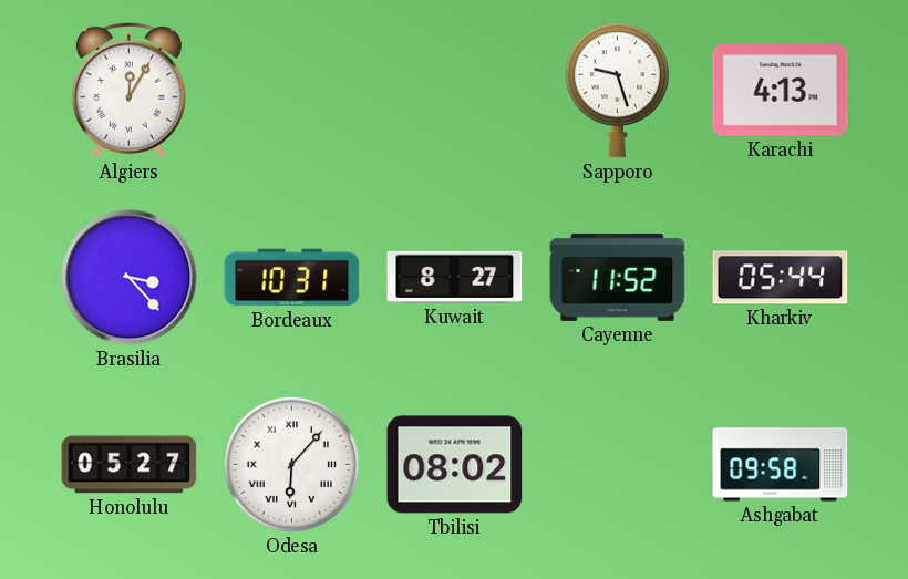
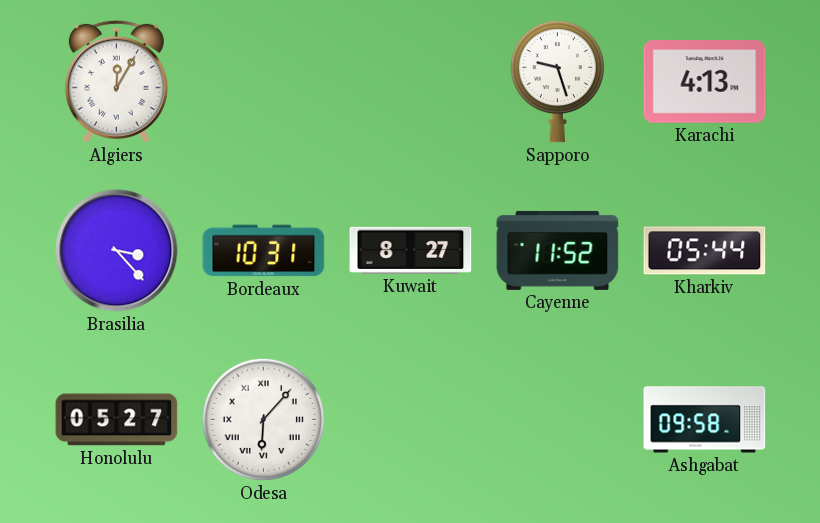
Tbilisi: 08:02 -> none (455, 465)
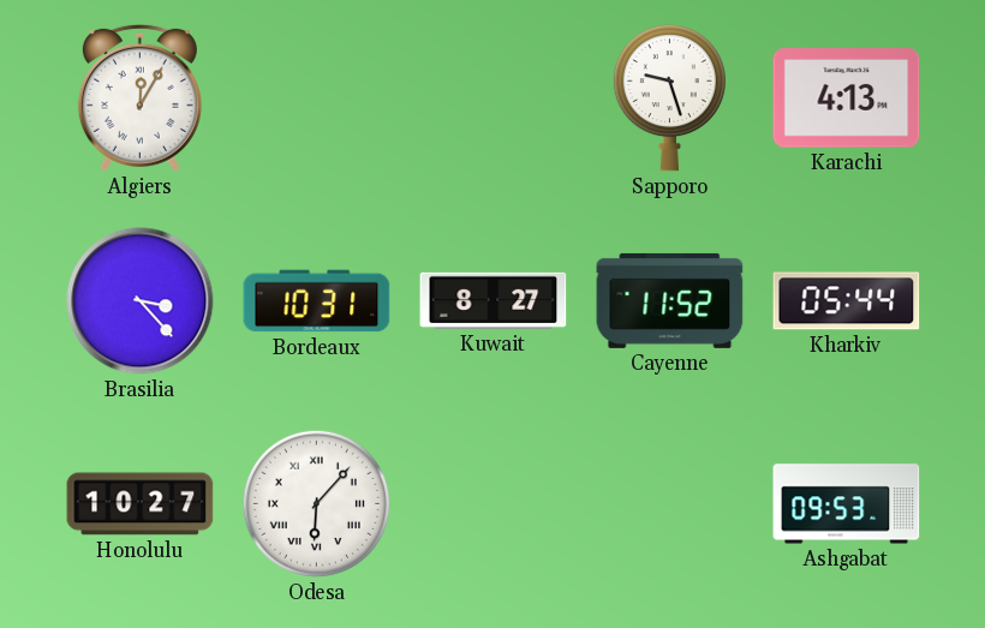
Honolulu: 05:27 -> 10:27 (141, 504)
Ashgabat: 09:58 -> 09:53 (847, 504)
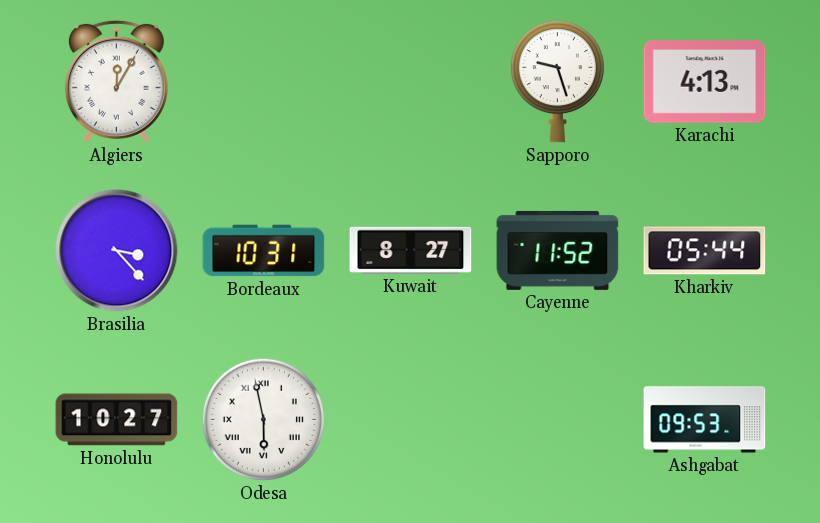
Odesa: 6:07 -> 5:58 (263, 419)
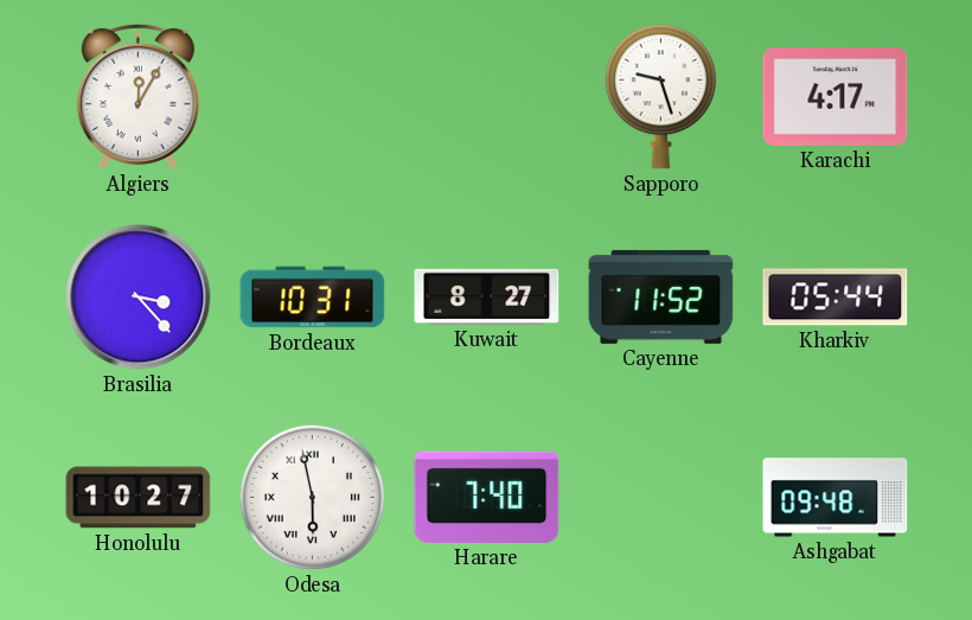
Karachi: 4:13 -> 4:17 (836, 97)
Harare: none -> 7:40 (487, 497)
Ashgabat: 09:53 -> 09:48 (836, 498)
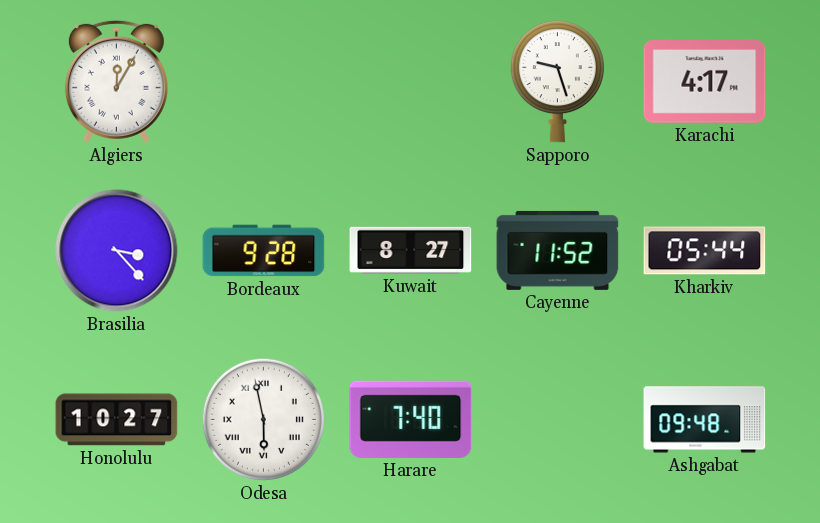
Bordeaux: 10:31 -> 9:28 (264, 251)
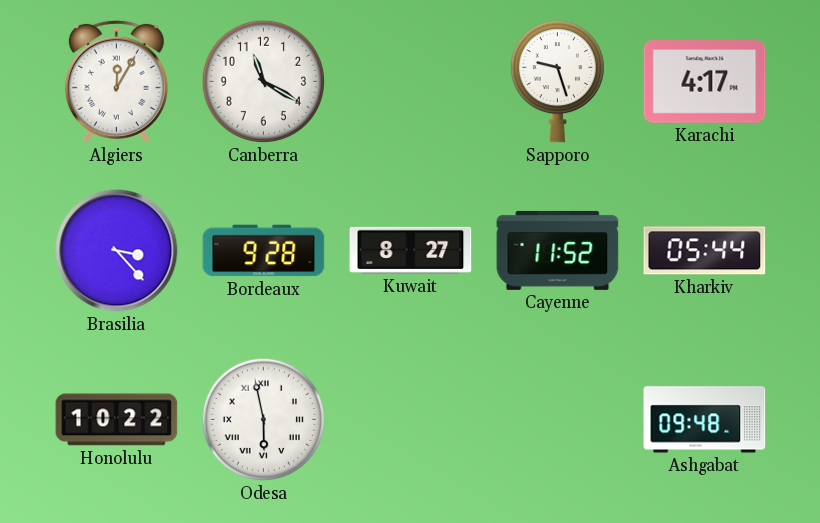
Canberra: none -> 11:20 (263, 81)
Honolulu: 10:27 -> 10:22 (117, 420)
Harare: 7:40 -> none (411, 419)
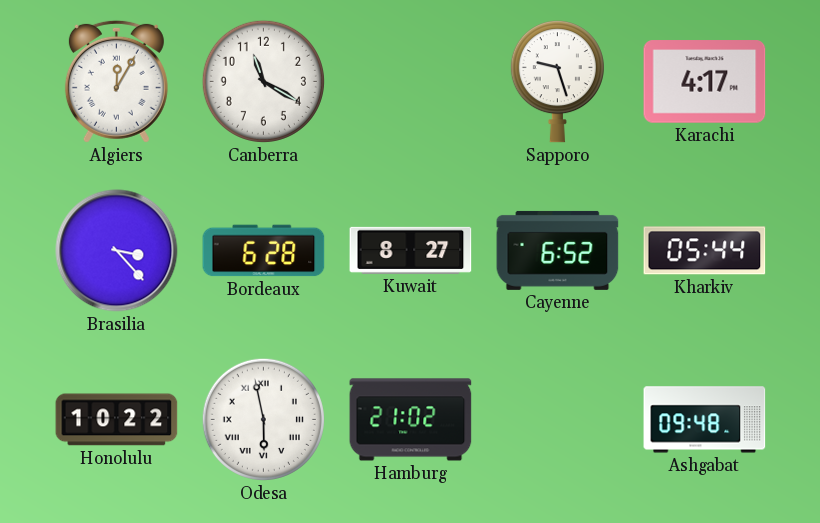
Bordeaux: 9:28 -> 6:28 (264, 251)
Cayenne: 11:52 -> 6:52 (558, 250)
Hamburg: none -> 21:02 (411, 420)
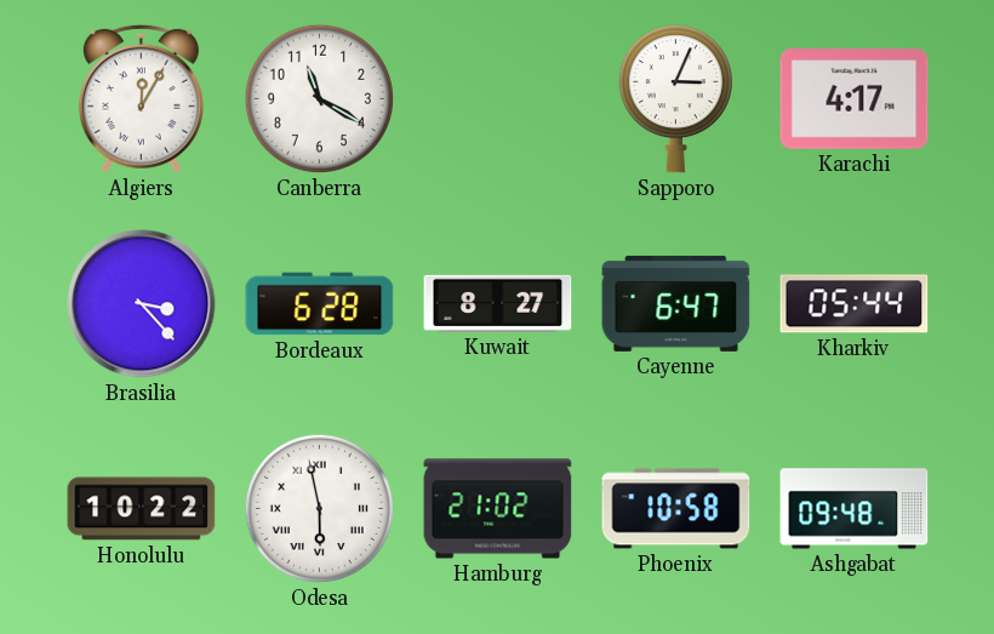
Sapporo: 9:27 -> 3:04 (675, 99)
Cayenne: 6:52 -> 6:47 (676, 303)
Phoenix: none -> 10:58 (676, 509)
